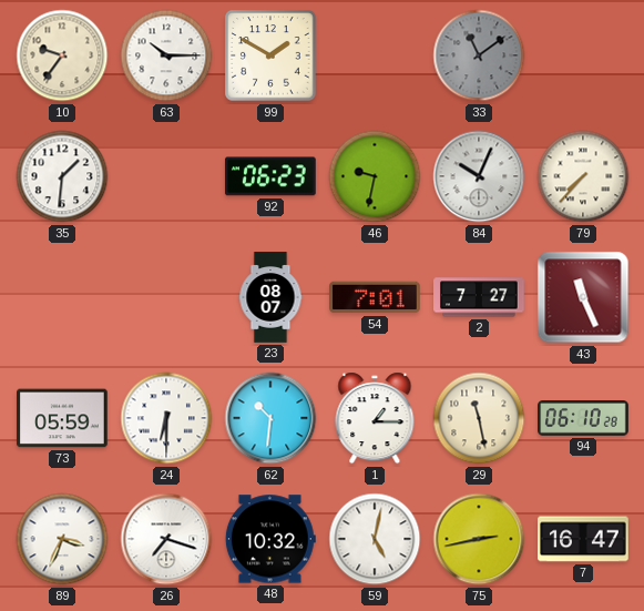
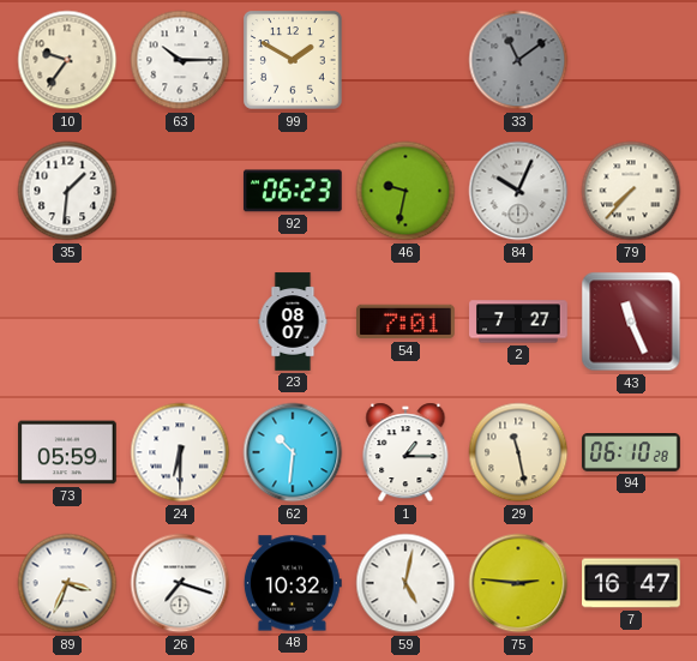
75: 2:43 -> 2:46 (518, 583)
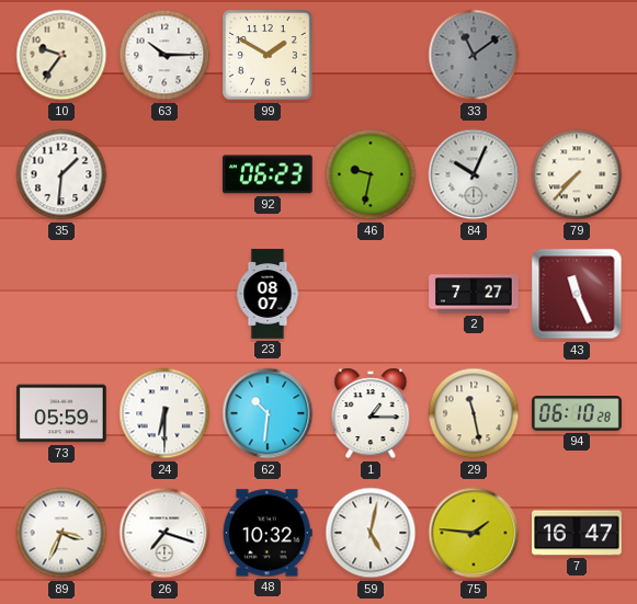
54: 7:01 -> none (405, 322)
75: 2:46 -> 1:46 (474, 533)
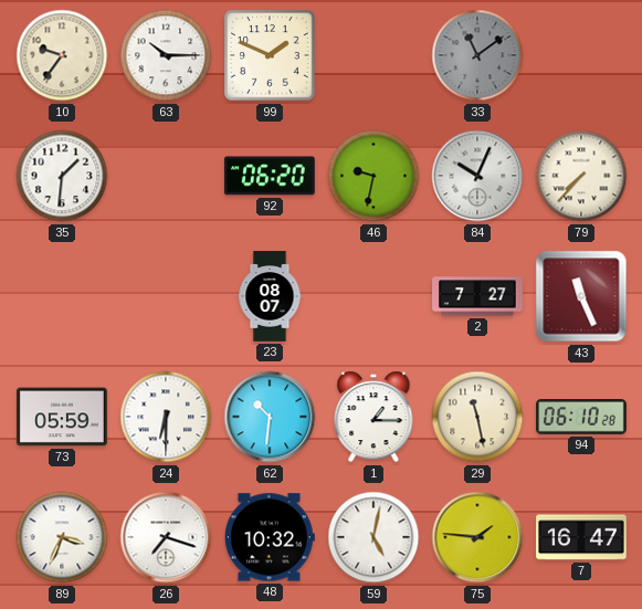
99: 1:50 -> 1:49 (270, 55)
92: 06:23 -> 06:20 (270, 176)
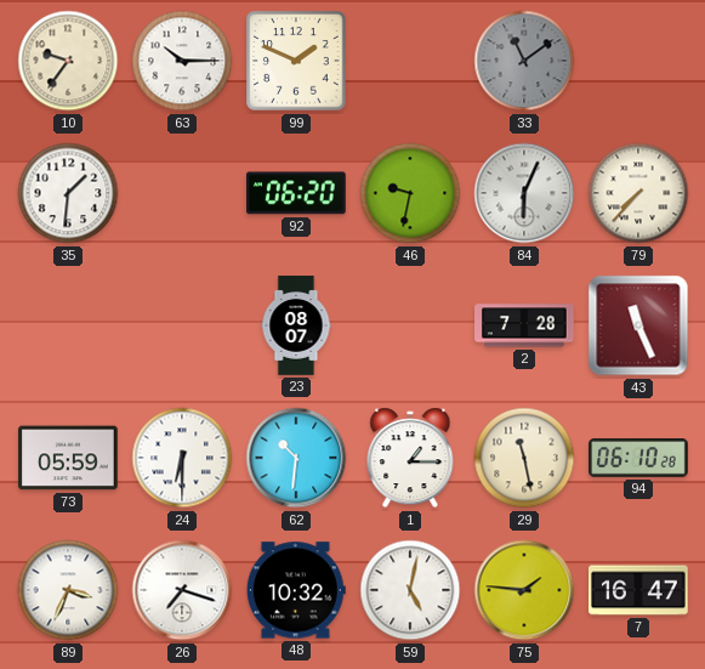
84: 10:04 -> 6:04 (524, 193)
2: 7:27 -> 7:28 (524, 325)
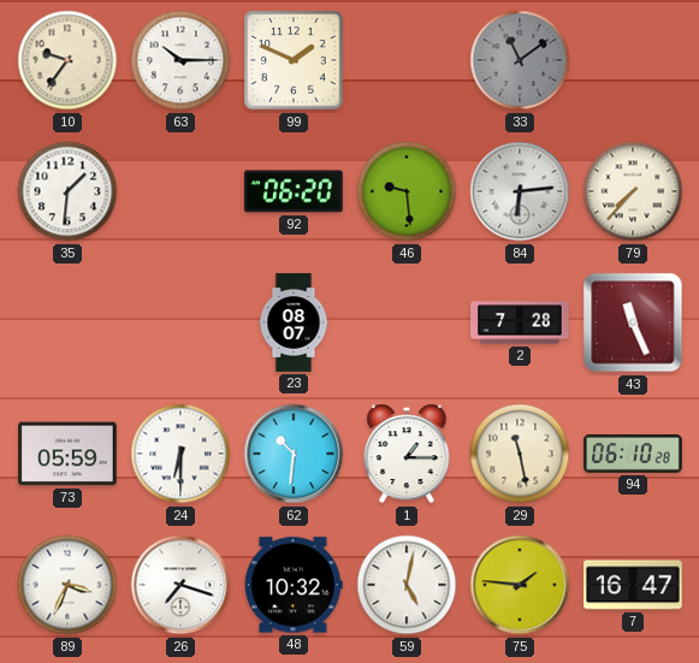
46: 9:32 -> 9:29 (407, 191)
84: 6:04 -> 6:14 (520, 191)
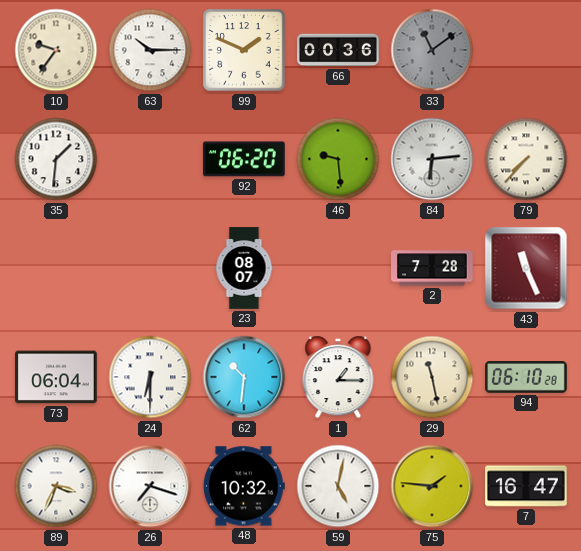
66: none -> 00:36 (338, 50)
73: 05:59 -> 06:04 (57, 377)
